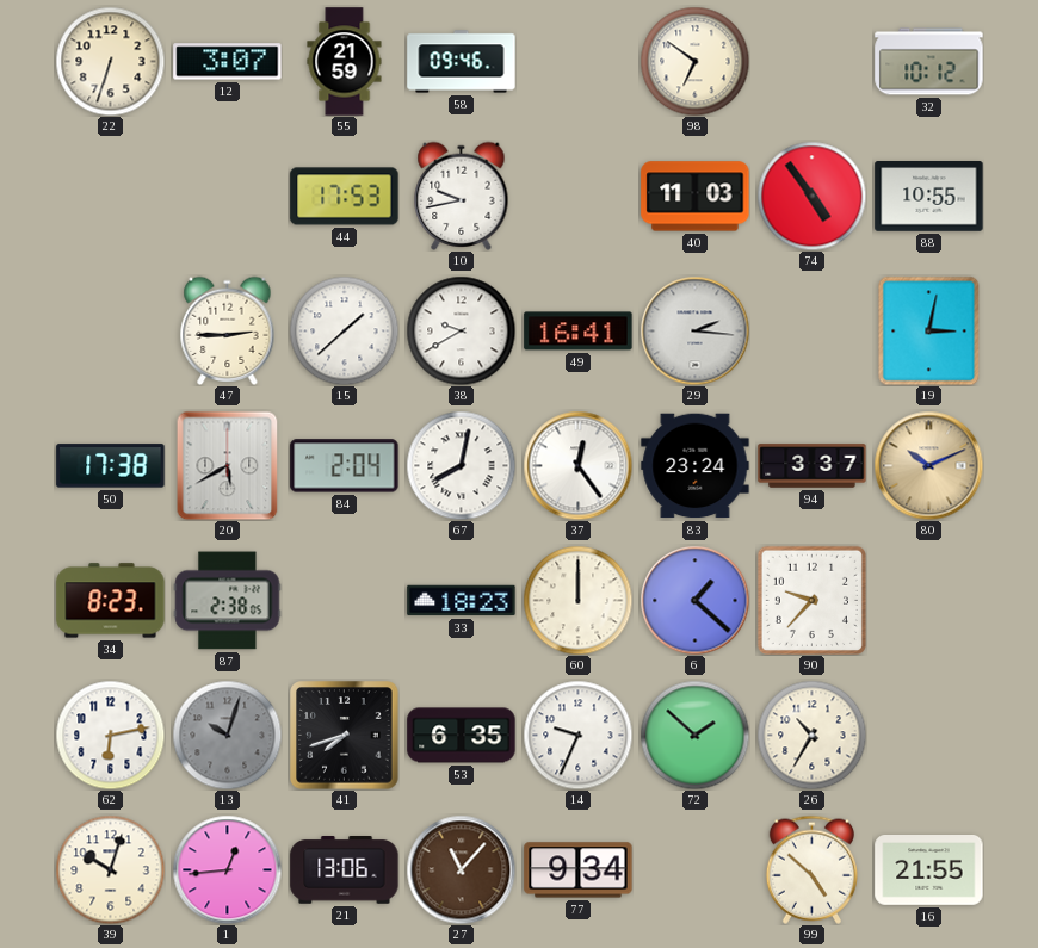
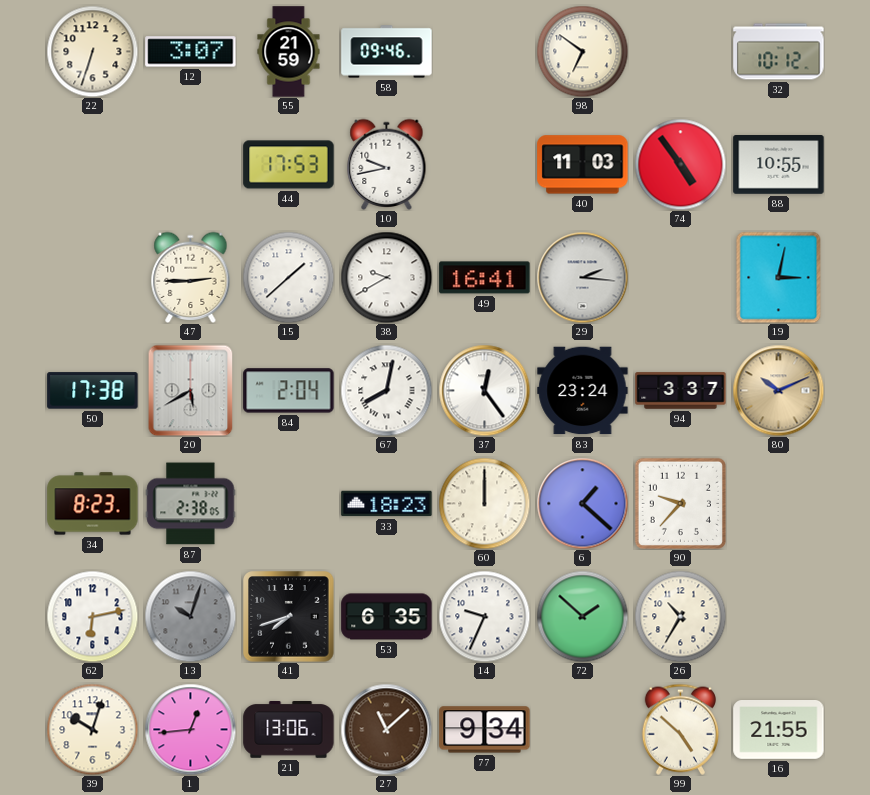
27: 11:07 -> 11:08 (386, 729)
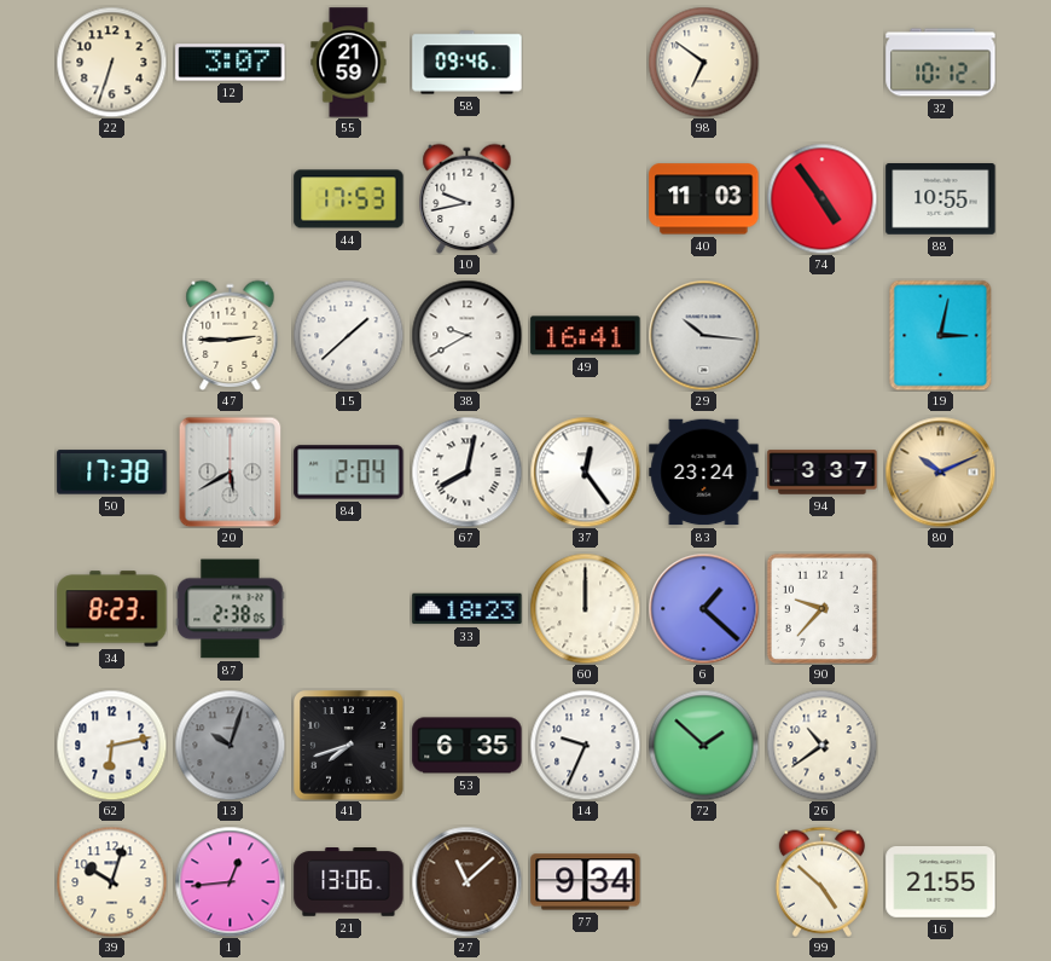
29: 2:16 -> 10:16 (703, 335)
26: 10:35 -> 10:39 (821, 745)
